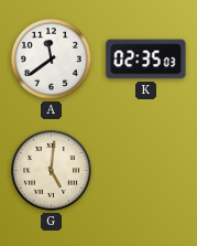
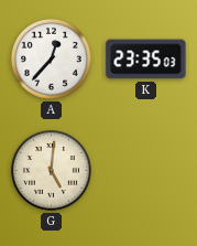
A: 11:39 -> 12:37 (51, 58)
K: 02:35 -> 23:35 (146, 60)
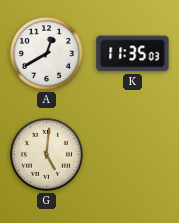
A: 12:37 -> 12:40 (46, 53)
K: 23:35 -> 11:35 (133, 54)
